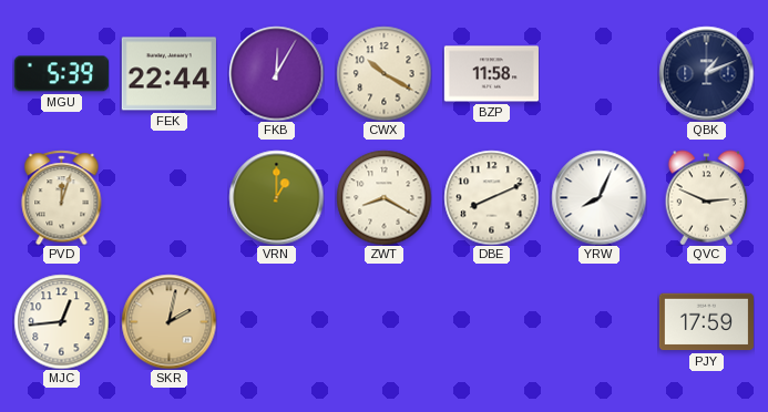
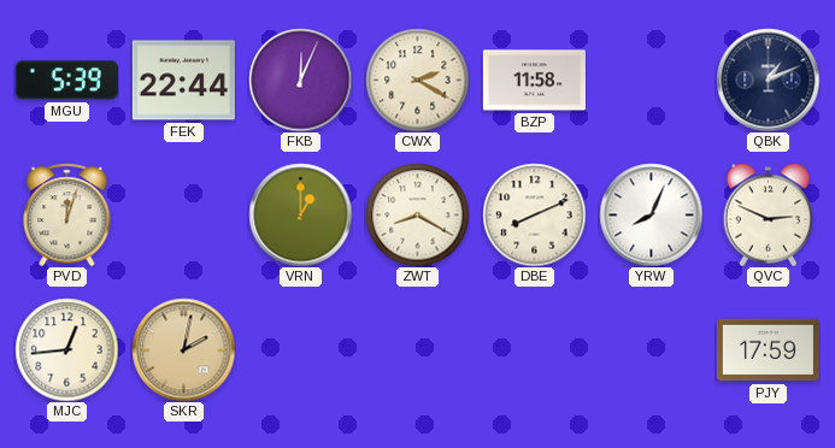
FKB: 12:05 -> 12:04 (300, 79)
CWX: 10:20 -> 2:20 (417, 79)
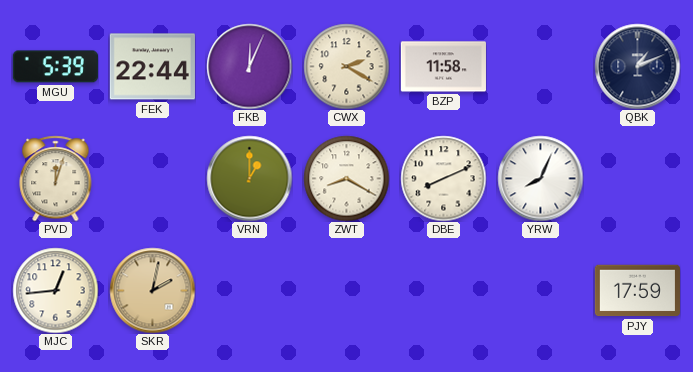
QVC: 2:49 -> none (769, 214)
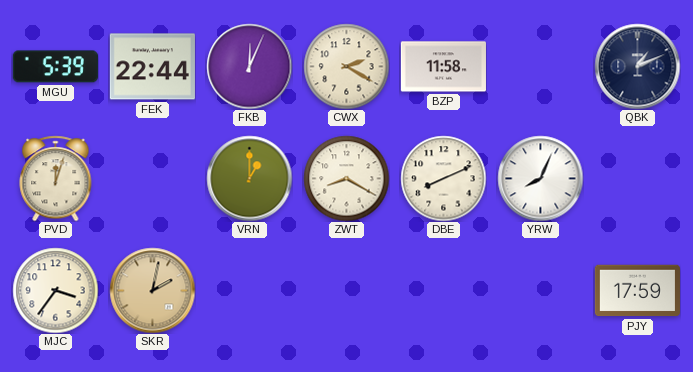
MJC: 12:44 -> 3:36 (55, 290)
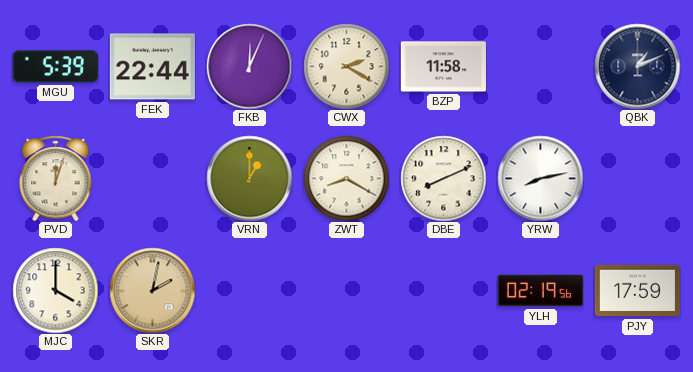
YRW: 8:04 -> 8:13 (540, 178)
MJC: 3:36 -> 4:00 (55, 290)
YLH: none -> 02:19 (540, 291)
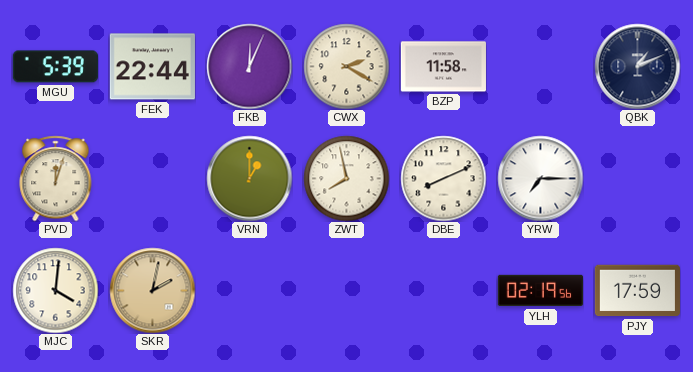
ZWT: 8:20 -> 7:58 (346, 178)
YRW: 8:13 -> 7:15 (540, 178)
MJC: 4:00 -> 4:01 (55, 290)
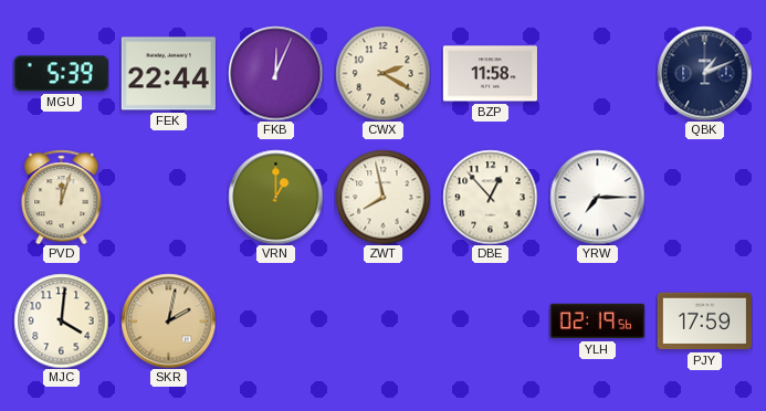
DBE: 8:11 -> 12:53 (490, 197)
